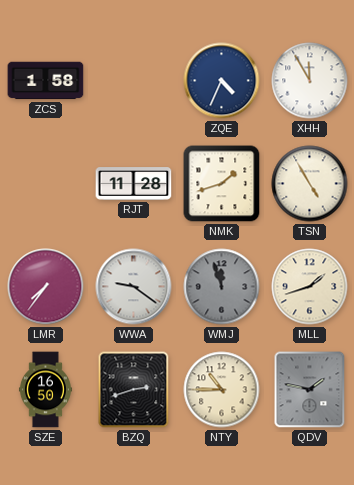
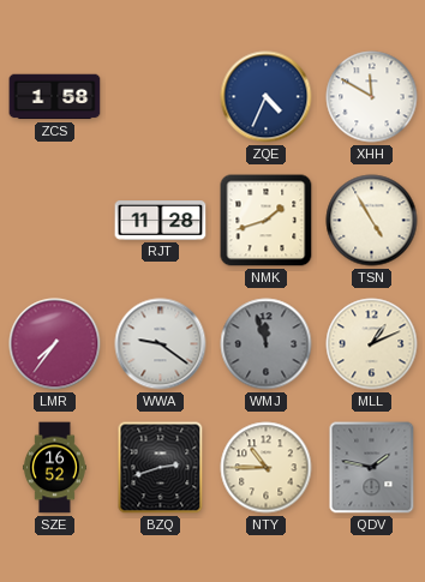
XHH: 11:55 -> 11:50 (372, 97)
MLL: 1:42 -> 1:11 (372, 344)
SZE: 16:50 -> 16:52 (54, 468)
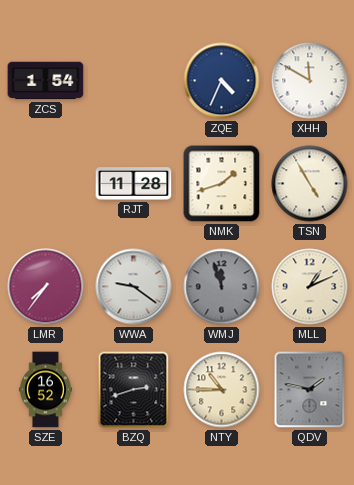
ZCS: 1:58 -> 1:54 (46, 81)
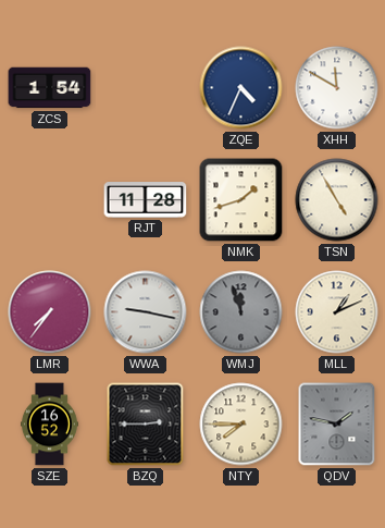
WWA: 9:21 -> 9:17 (146, 312)
BZQ: 2:42 -> 2:45 (146, 425)
NTY: 10:45 -> 7:45 (241, 425)
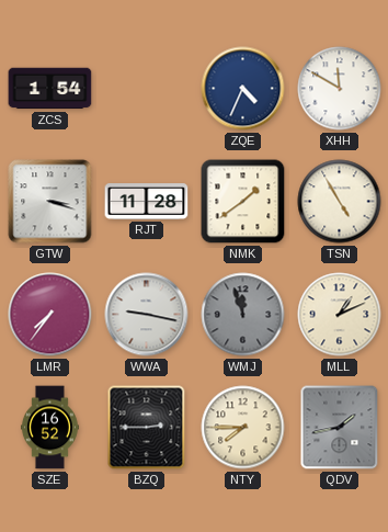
GTW: none -> 3:18 (50, 202)
NMK: 1:42 -> 1:39 (243, 202)
QDV: 1:47 -> 1:43 (340, 428)
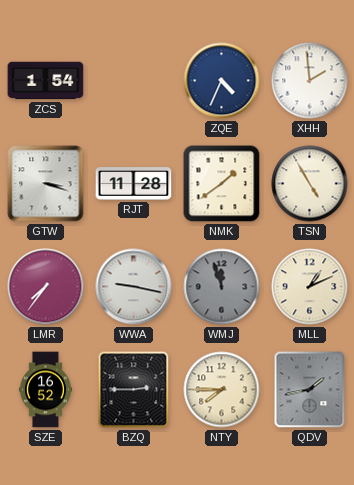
XHH: 11:50 -> 1:59 (310, 81)
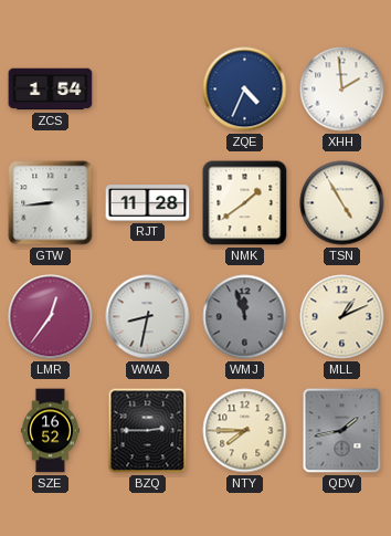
GTW: 3:18 -> 8:44 (51, 203)
LMR: 7:36 -> 12:36 (51, 317)
WWA: 9:17 -> 8:32 (148, 317)
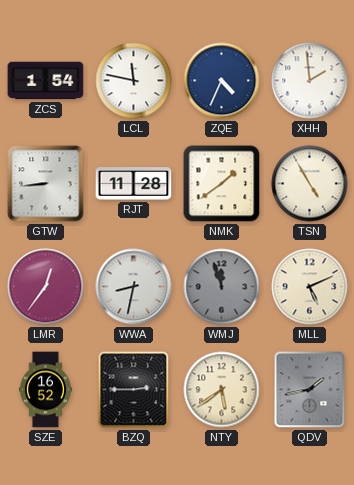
LCL: none -> 11:47 (134, 81)
MLL: 1:11 -> 5:11 (310, 287)
NTY: 7:45 -> 5:39 (222, 390)
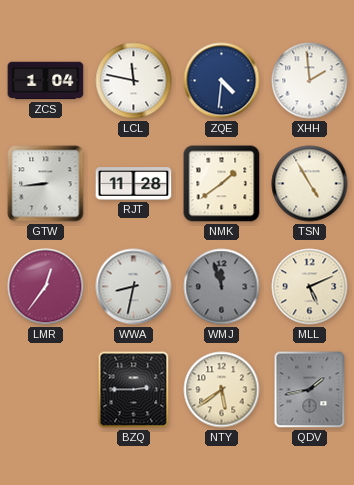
ZCS: 1:54 -> 1:04 (46, 81)
ZQE: 4:34 -> 4:31 (222, 81)
SZE: 16:52 -> none (45, 390)
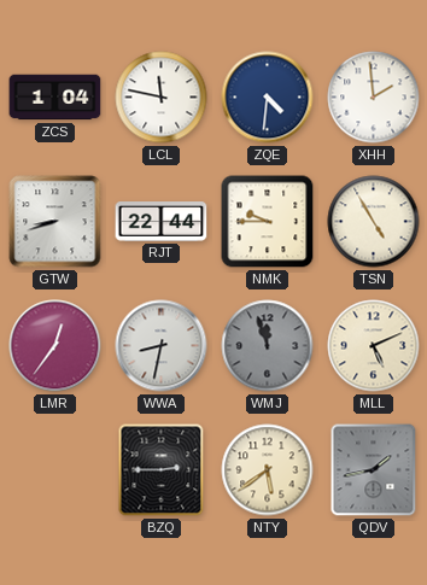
GTW: 8:44 -> 8:42 (55, 222)
RJT: 11:28 -> 22:44 (162, 222)
NMK: 1:39 -> 9:45 (268, 222)
